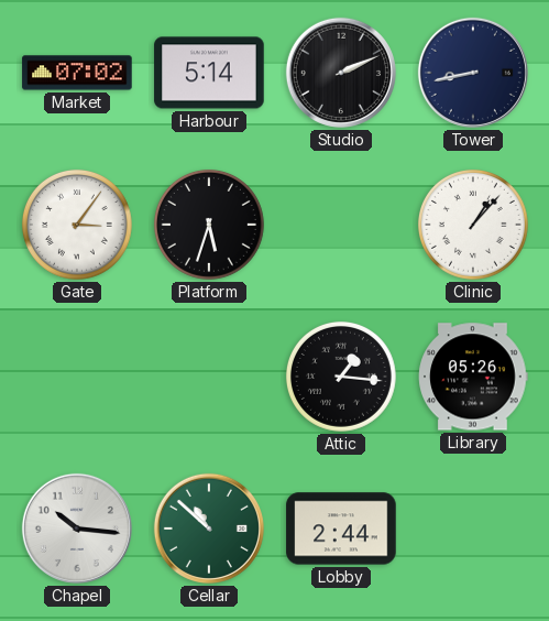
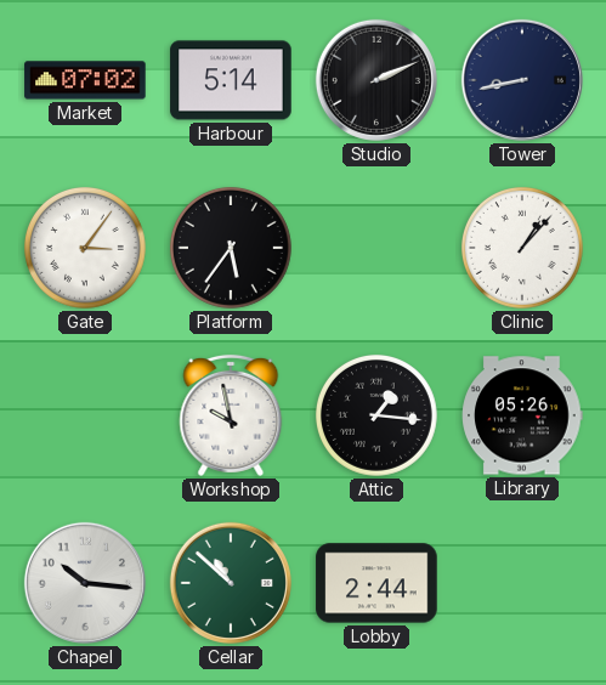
Platform: 5:33 -> 5:36 (231, 248)
Workshop: none -> 9:58 (231, 415)
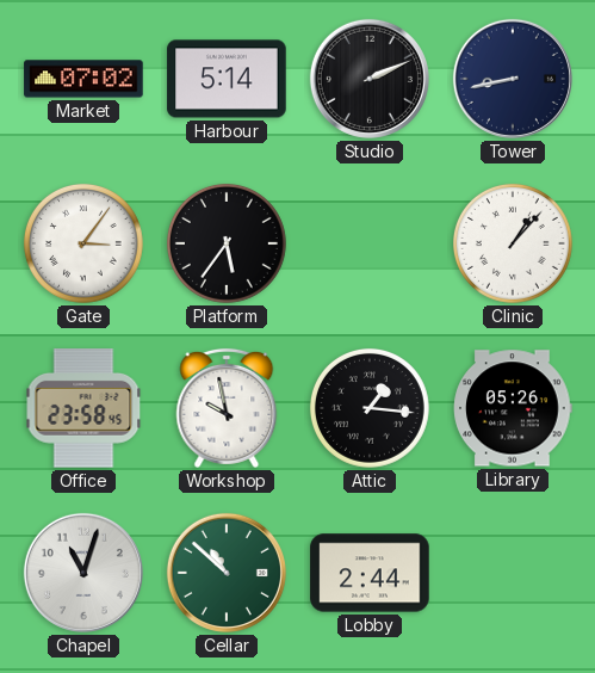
Office: none -> 23:58 (83, 408)
Chapel: 10:16 -> 11:03 (83, 573)
